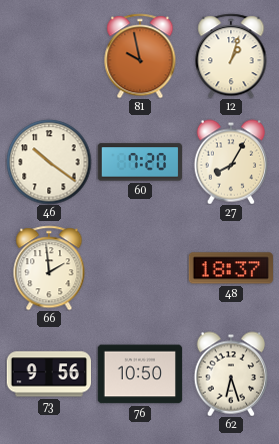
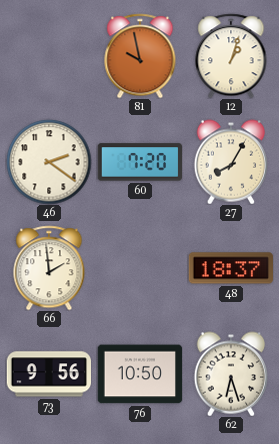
46: 10:21 -> 2:21 (49, 162)
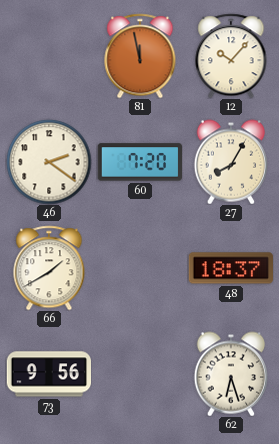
81: 9:58 -> 11:58 (140, 56)
12: 1:03 -> 10:07 (231, 56)
66: 1:59 -> 1:40 (49, 268)
76: 10:50 -> none (140, 374)
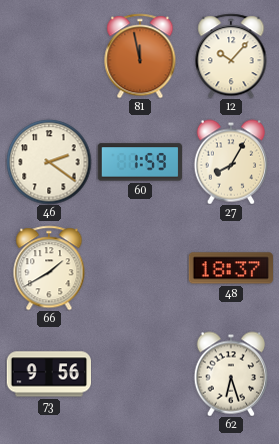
60: 7:20 -> 1:59 (139, 162)
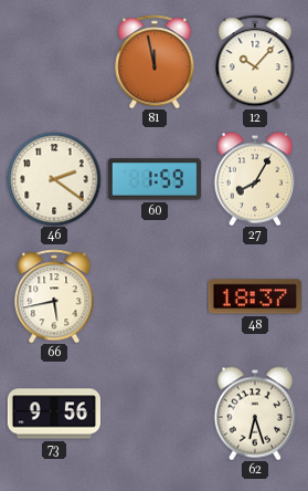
66: 1:40 -> 5:43 (54, 296)
